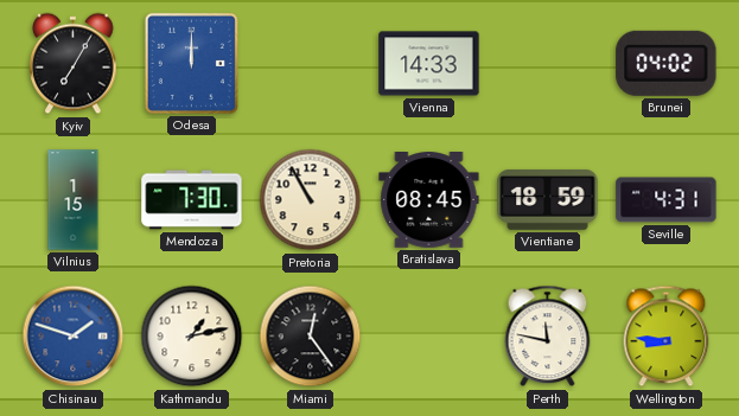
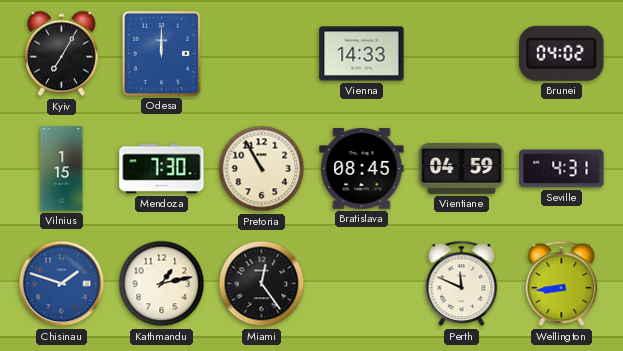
Vientiane: 18:59 -> 04:59 (462, 168)
Perth: 11:47 -> 11:49 (462, 284)
Wellington: 8:46 -> 8:44 (562, 284)
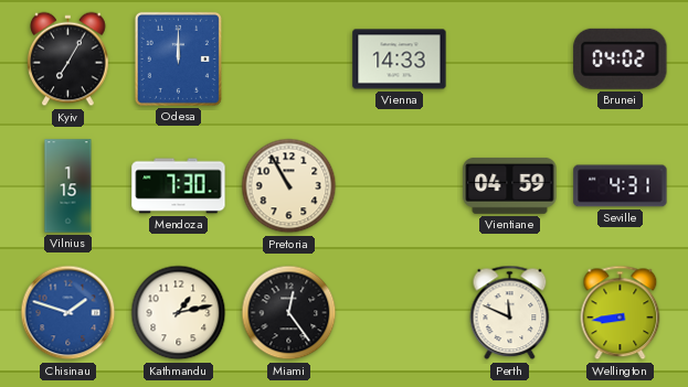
Bratislava: 08:45 -> none (362, 169)
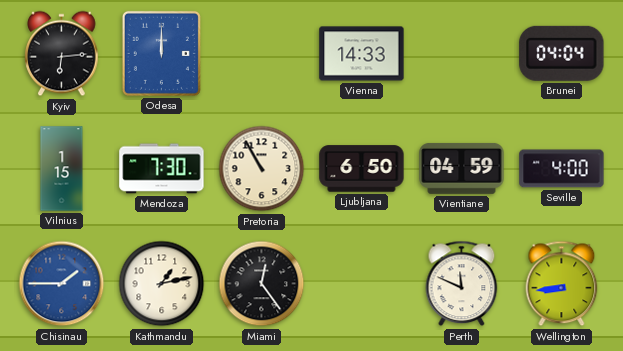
Kyiv: 7:05 -> 6:14 (62, 54)
Brunei: 04:02 -> 04:04 (562, 53)
Ljubljana: none -> 6:50 (362, 169)
Seville: 4:31 -> 4:00 (562, 169)
Chisinau: 1:48 -> 1:45 (62, 284)
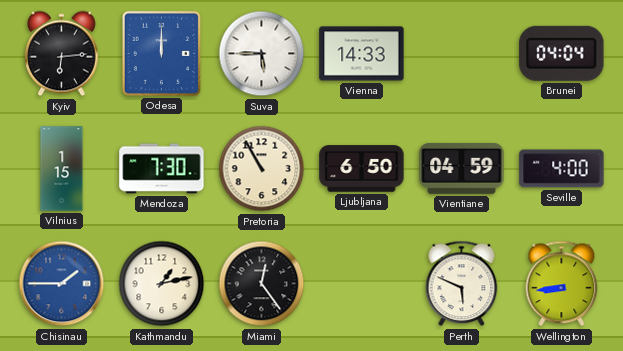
Suva: none -> 5:45 (262, 54)
Perth: 11:49 -> 5:49 (462, 284)
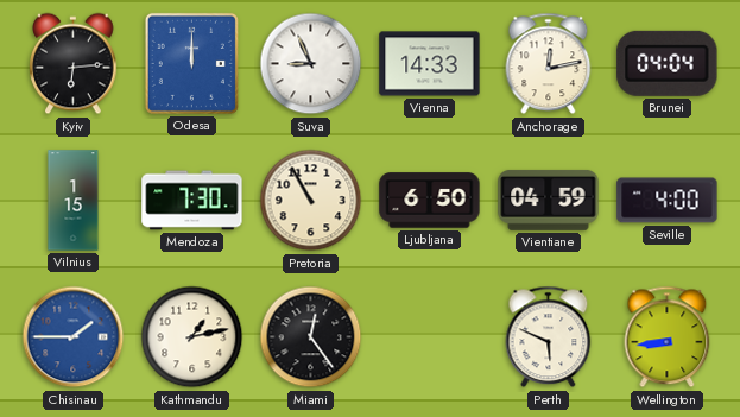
Suva: 5:45 -> 8:56 (311, 64)
Anchorage: none -> 12:13 (549, 64)
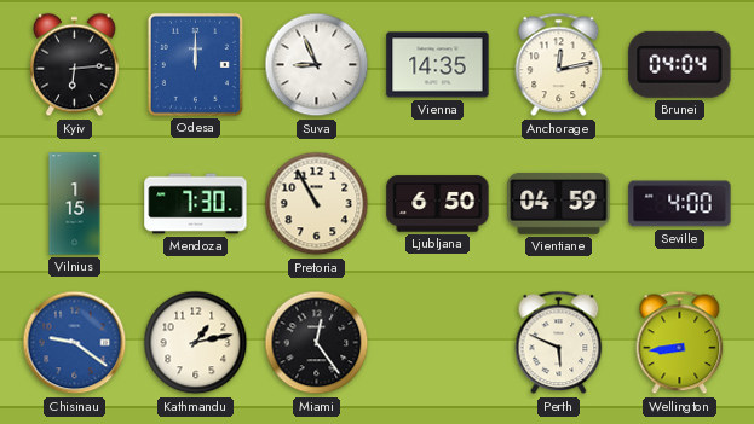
Vienna: 14:33 -> 14:35 (438, 65)
Chisinau: 1:45 -> 9:21 (75, 343)
